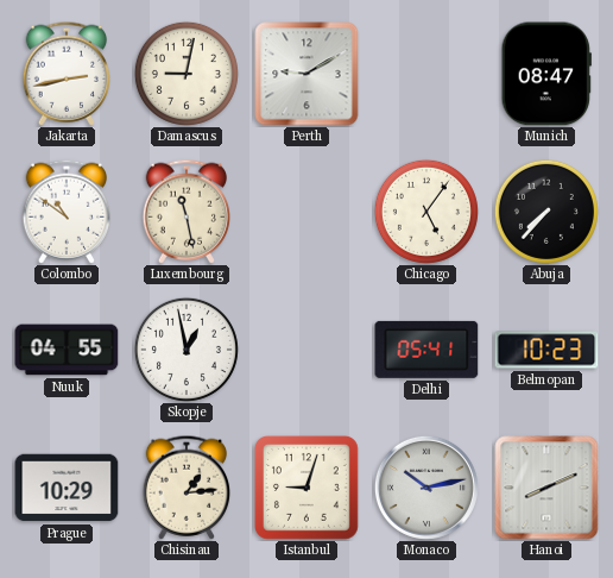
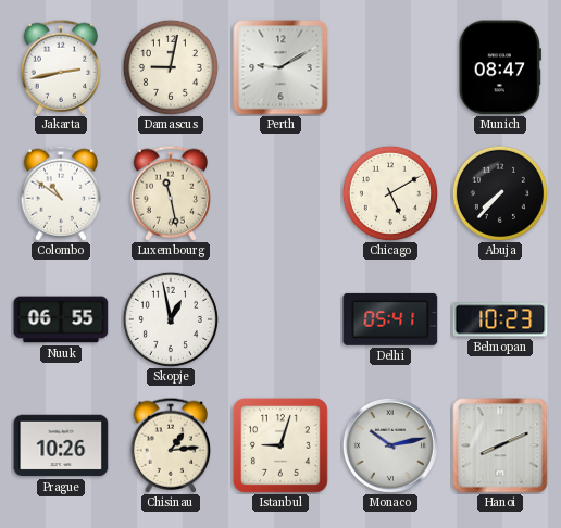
Chicago: 5:06 -> 5:10 (390, 193)
Nuuk: 04:55 -> 06:55 (61, 319)
Prague: 10:29 -> 10:26 (61, 445)
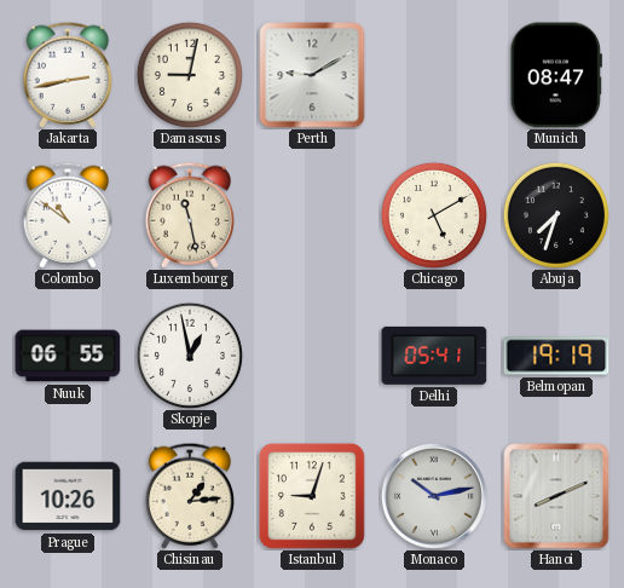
Abuja: 7:37 -> 7:33 (556, 215)
Belmopan: 10:23 -> 19:19 (556, 356)
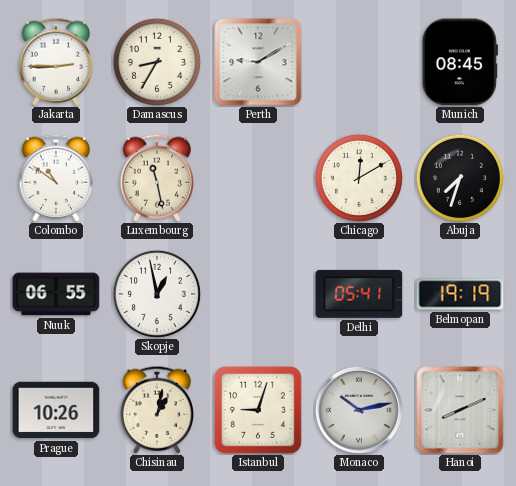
Jakarta: 2:43 -> 2:45 (56, 62)
Damascus: 9:02 -> 8:35 (157, 62)
Munich: 08:47 -> 08:45 (460, 62)
Chicago: 5:10 -> 12:10 (359, 178)
Chisinau: 1:14 -> 1:02 (157, 410)
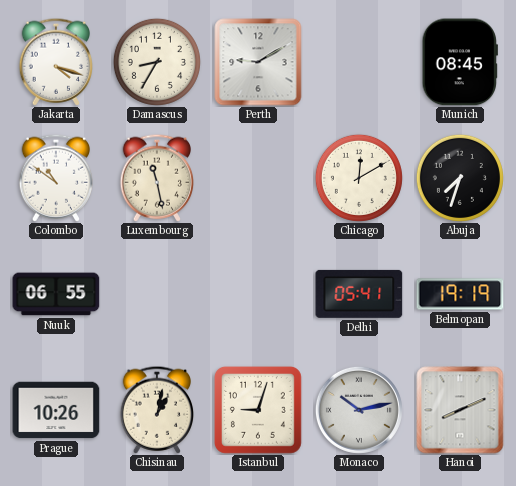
Jakarta: 2:45 -> 4:18 (56, 62)
Skopje: 12:58 -> none (157, 294)
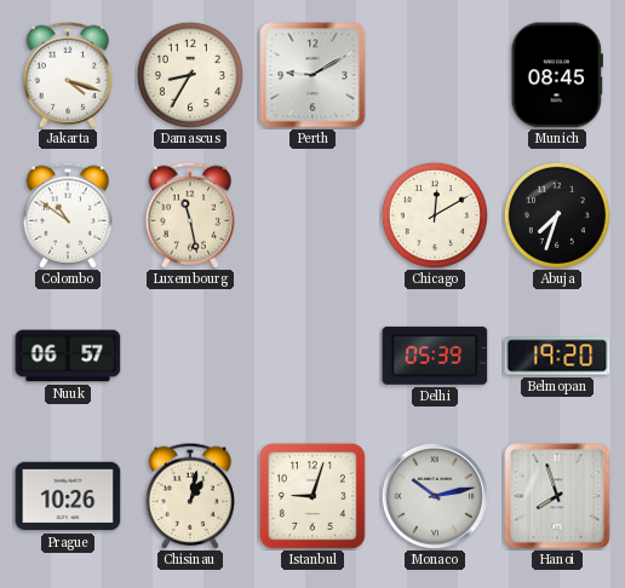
Nuuk: 06:55 -> 06:57 (68, 356)
Delhi: 05:41 -> 05:39 (435, 356)
Belmopan: 19:19 -> 19:20 (557, 356)
Hanoi: 8:11 -> 7:57 (557, 496)
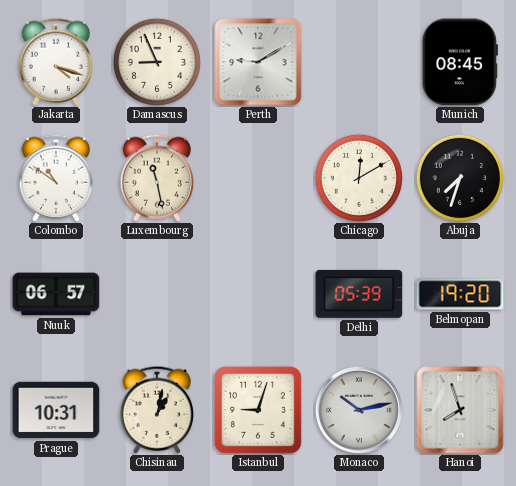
Damascus: 8:35 -> 8:56 (157, 62)
Prague: 10:26 -> 10:31 (56, 410)
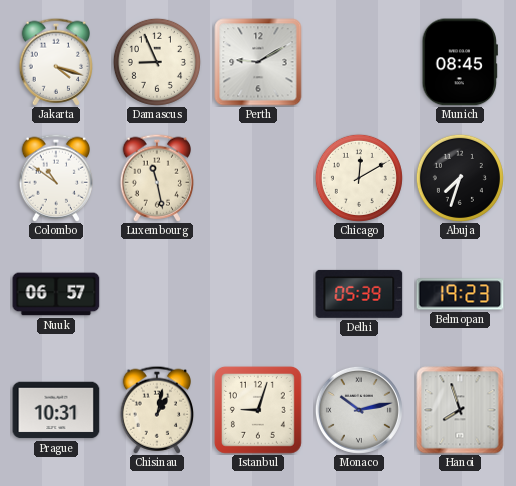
Belmopan: 19:20 -> 19:23 (460, 294)
